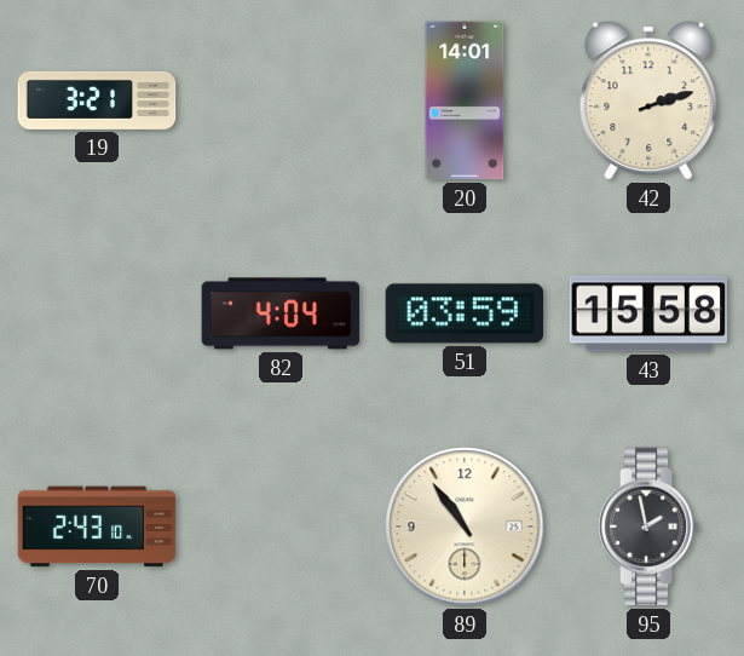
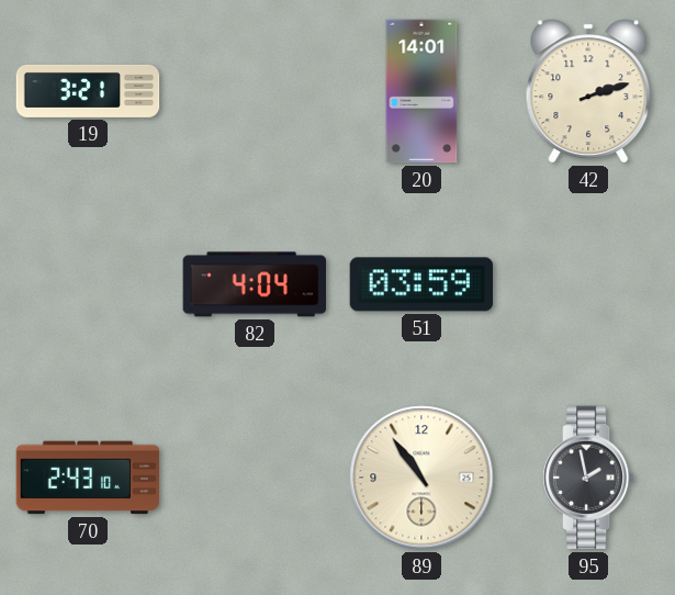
43: 15:58 -> none (648, 313)
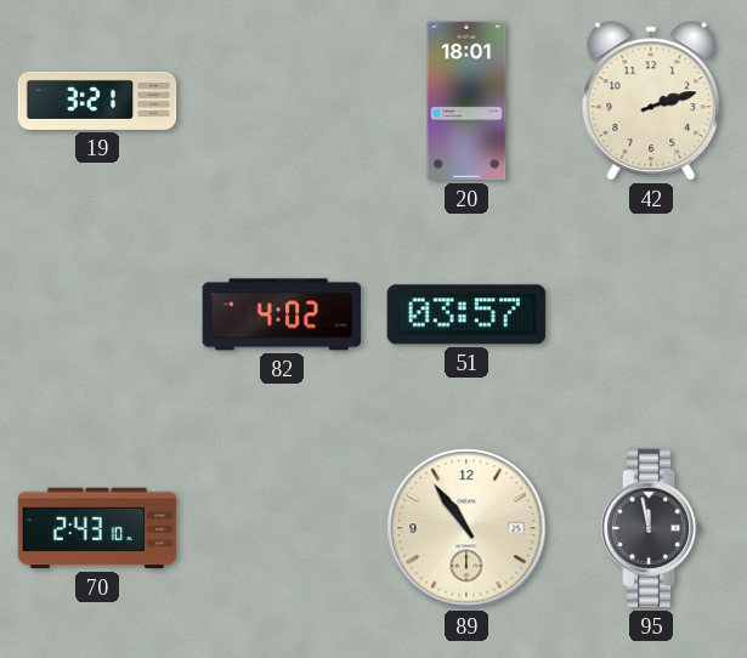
20: 14:01 -> 18:01 (466, 101)
82: 4:04 -> 4:02 (282, 314)
51: 03:59 -> 03:57 (466, 314)
95: 1:58 -> 11:58 (651, 528)
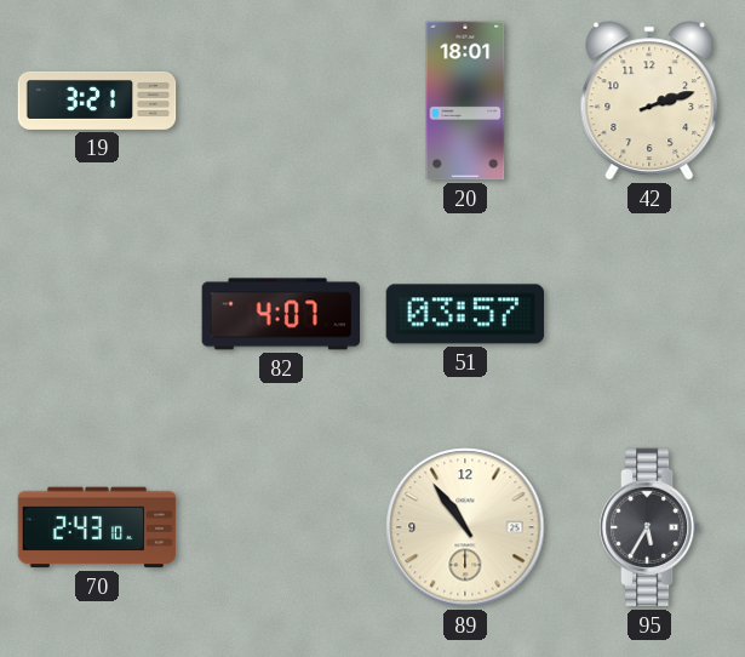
82: 4:02 -> 4:07 (281, 314)
95: 11:58 -> 5:35 (649, 527)
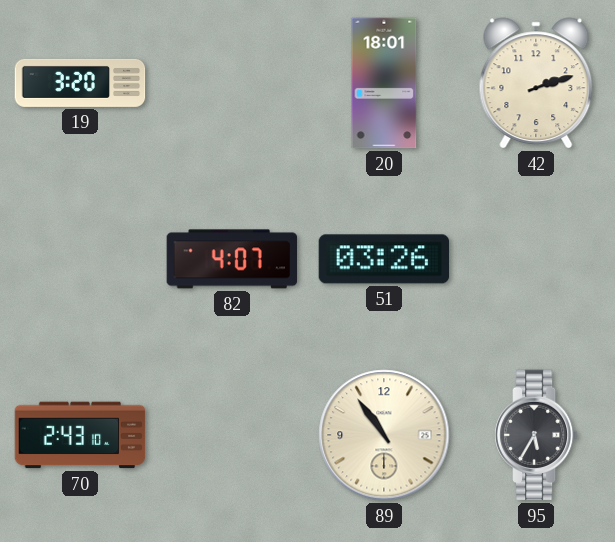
19: 3:21 -> 3:20 (80, 83)
51: 03:57 -> 03:26 (384, 259)
